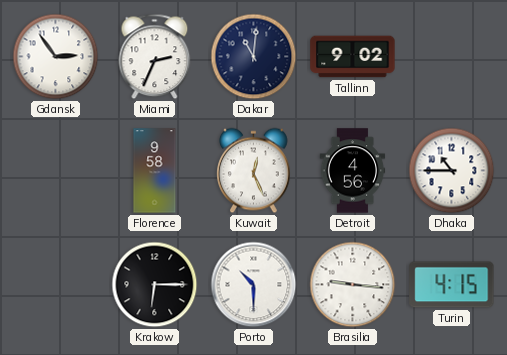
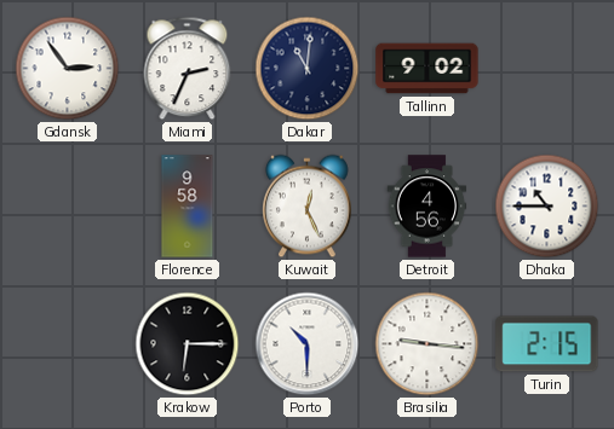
Turin: 4:15 -> 2:15 (547, 344)
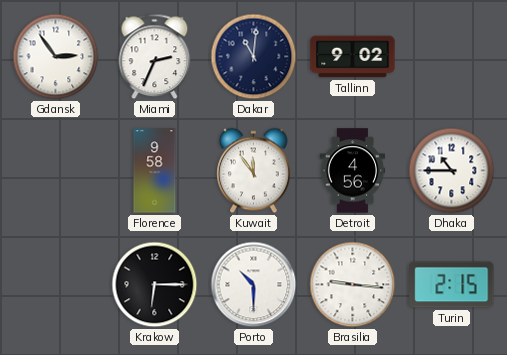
Kuwait: 12:26 -> 11:54 (254, 171)
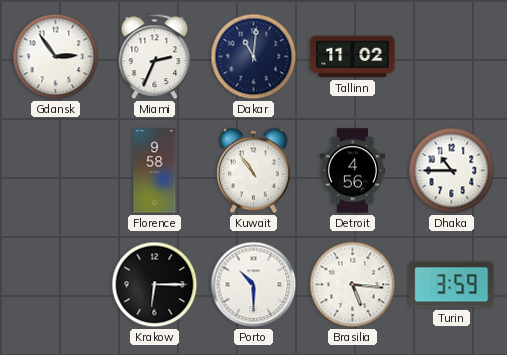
Tallinn: 9:02 -> 11:02 (353, 57)
Kuwait: 11:54 -> 10:54 (254, 171)
Brasilia: 9:16 -> 5:16 (353, 285)
Turin: 2:15 -> 3:59 (452, 285)
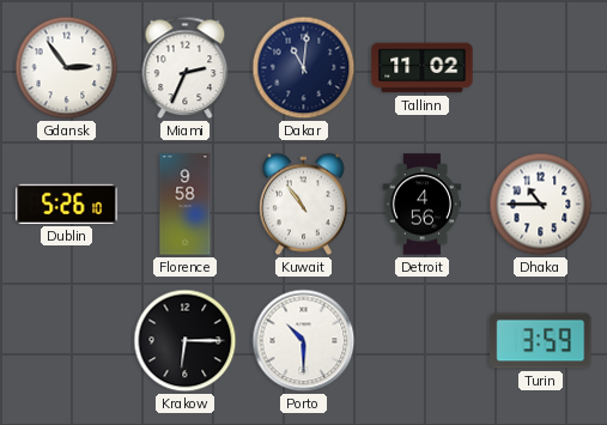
Dublin: none -> 5:26 (67, 204)
Brasilia: 5:16 -> none (353, 285)
